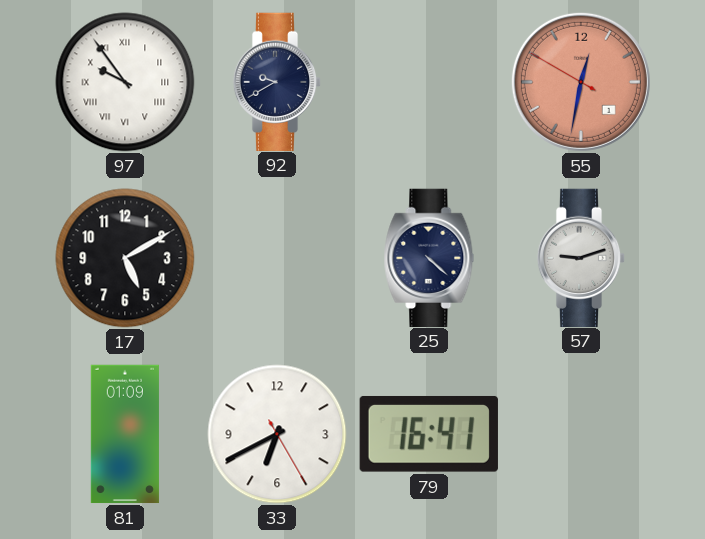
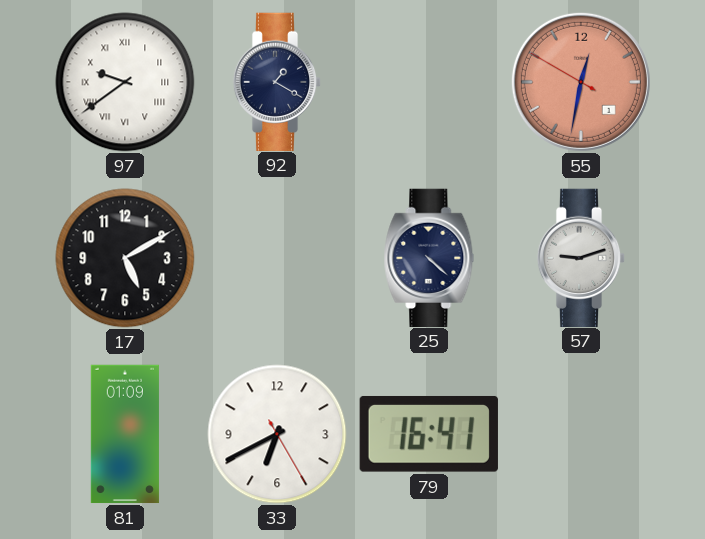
97: 9:54 -> 9:39 (125, 82)
92: 9:40 -> 1:20 (277, 81)
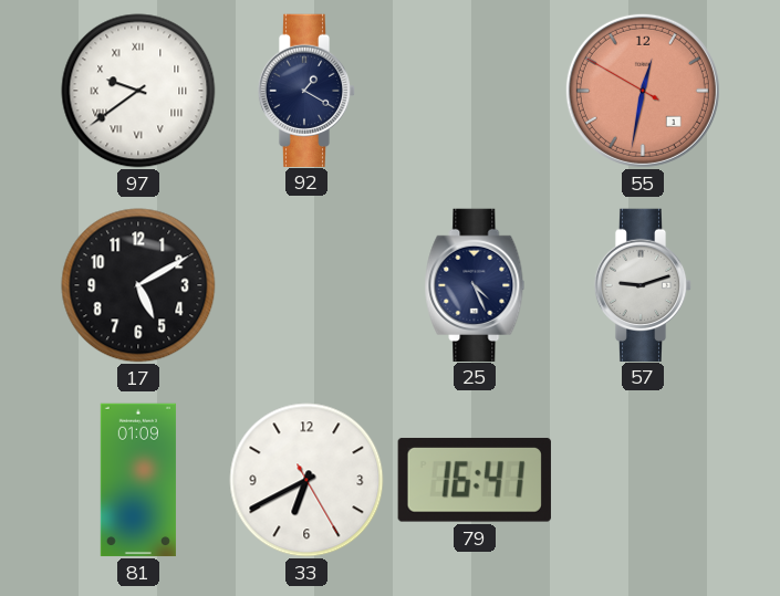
25: 4:22 -> 4:26 (475, 284)
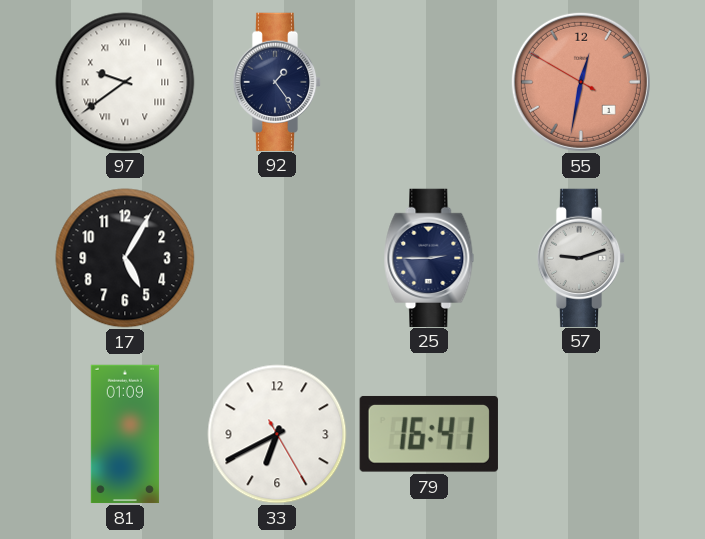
92: 1:20 -> 1:24 (277, 81)
17: 5:10 -> 5:05 (125, 258)
25: 4:26 -> 2:45 (429, 257)
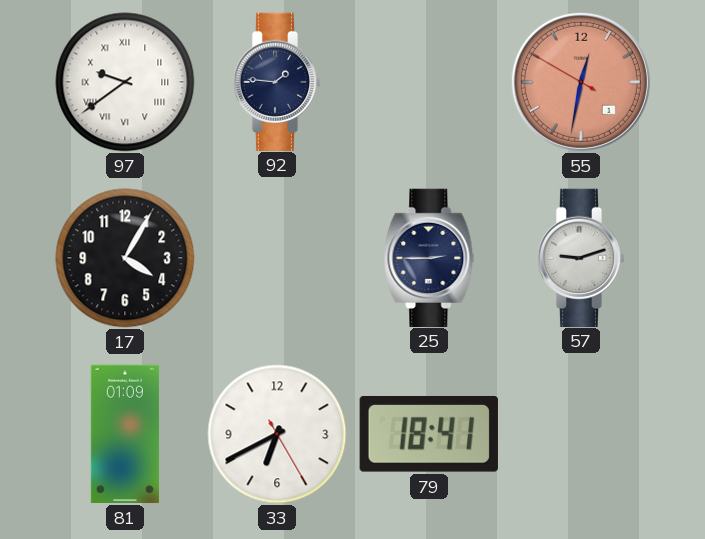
92: 1:24 -> 1:46 (277, 81)
17: 5:05 -> 4:05 (125, 258)
79: 16:41 -> 18:41 (429, 434)
